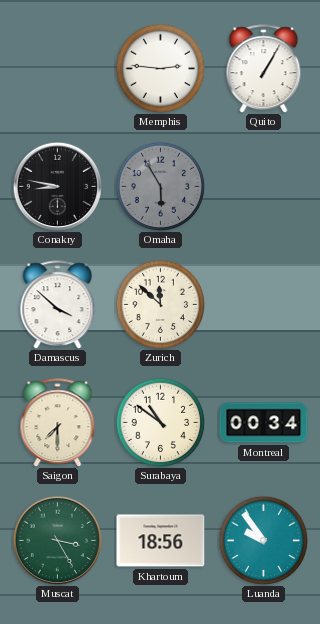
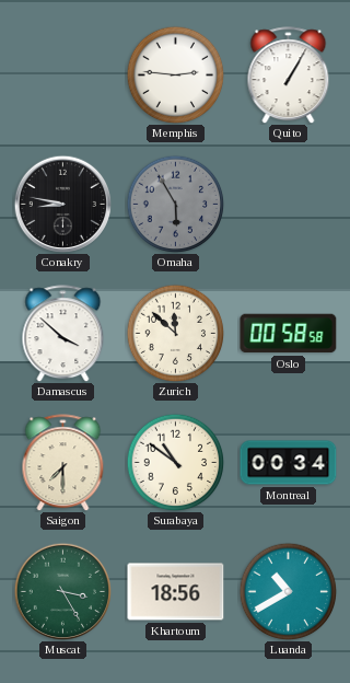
Oslo: none -> 00:58 (289, 334)
Luanda: 9:54 -> 10:40 (288, 591)
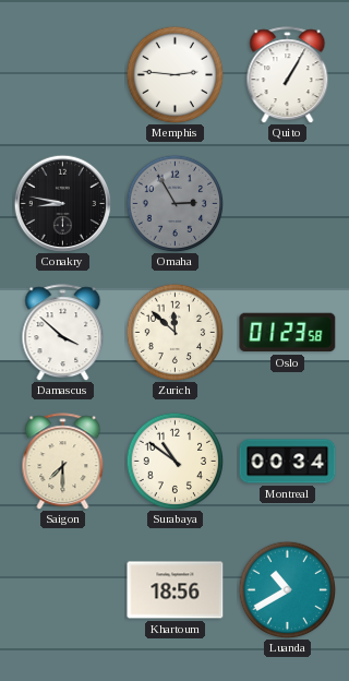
Omaha: 5:55 -> 2:55 (174, 203)
Oslo: 00:58 -> 01:23 (288, 333)
Muscat: 3:25 -> none (62, 591)
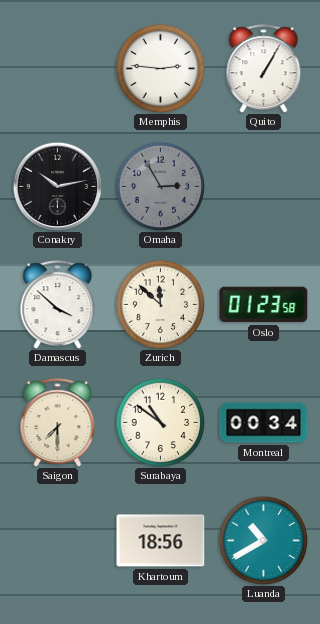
Conakry: 8:47 -> 10:13 (57, 186)
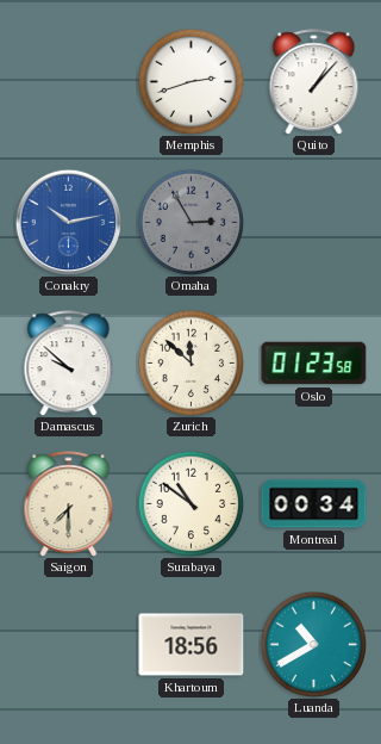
Memphis: 2:46 -> 2:42 (190, 81)
Quito: 1:05 -> 1:07 (314, 82)
Conakry dial: black -> blue (68, 222)
Damascus: 3:52 -> 9:52 (69, 364)
